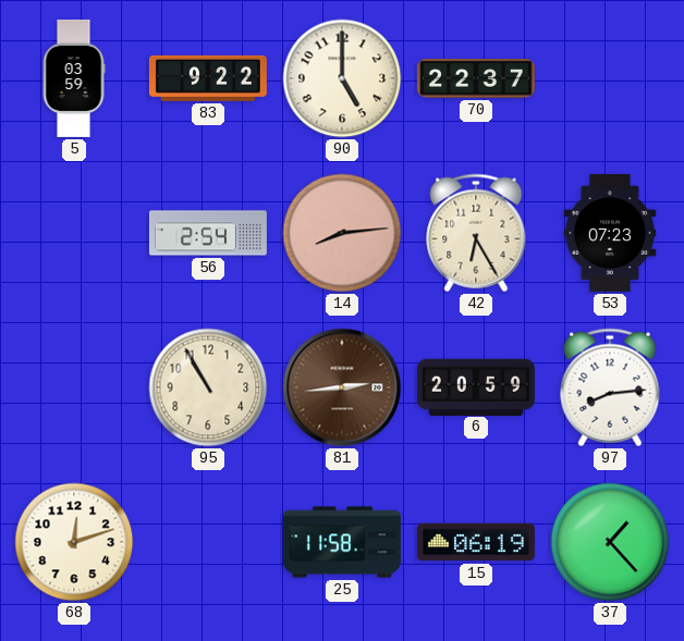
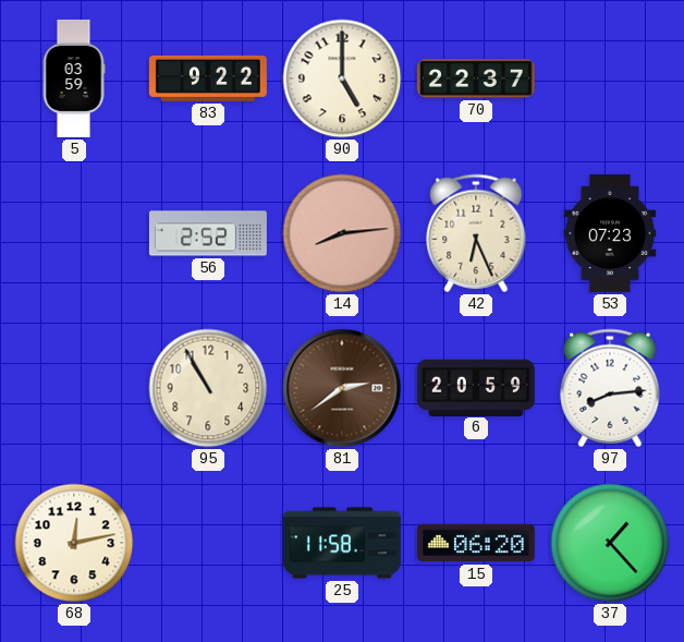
56: 2:54 -> 2:52 (208, 233)
42: 6:25 -> 6:26 (476, 233)
81: 2:44 -> 2:39 (342, 388)
68: 12:12 -> 12:13 (74, 543)
15: 06:19 -> 06:20 (476, 543)
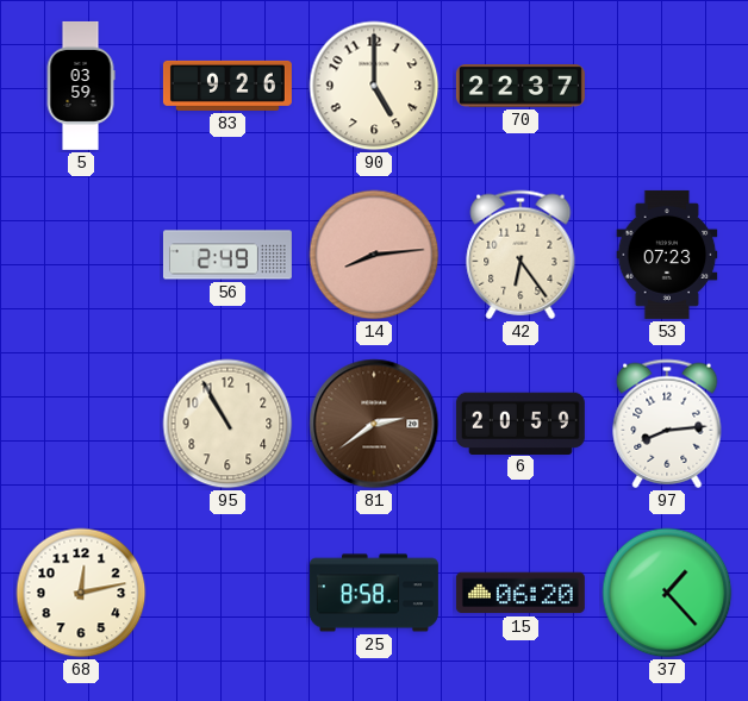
83: 9:22 -> 9:26 (227, 86)
56: 2:52 -> 2:49 (227, 255)
42: 6:26 -> 6:24 (521, 255)
25: 11:58 -> 8:58 (374, 593)
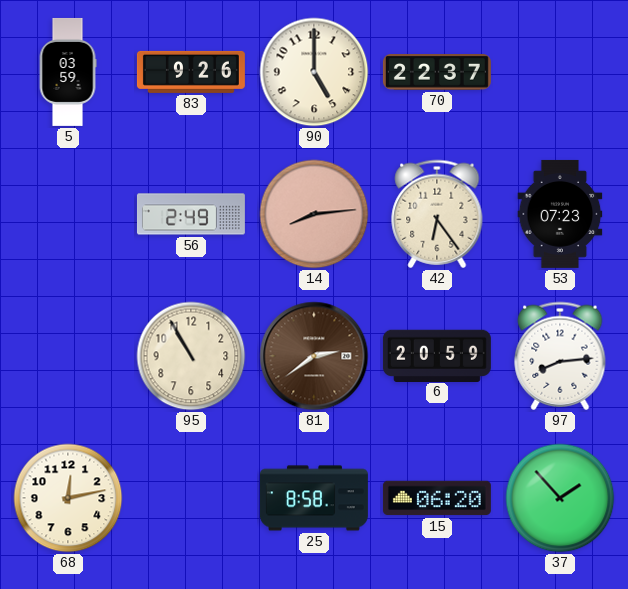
37: 1:23 -> 1:53 (560, 498)
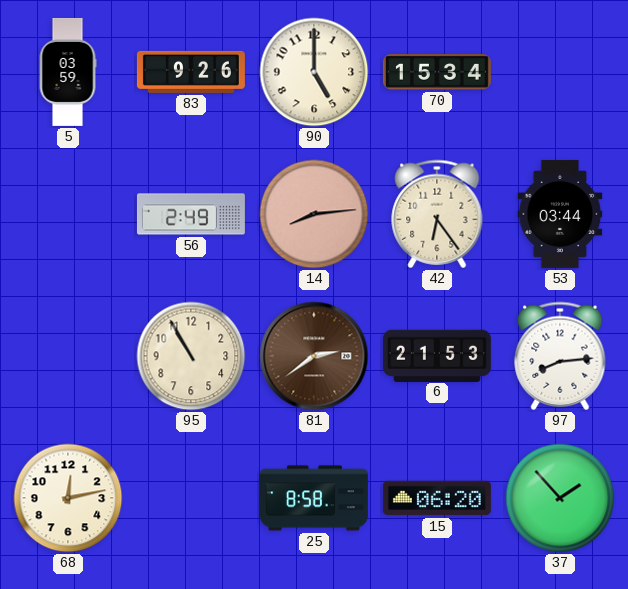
70: 22:37 -> 15:34 (437, 72)
53: 07:23 -> 03:44 (560, 214)
6: 20:59 -> 21:53 (437, 355)
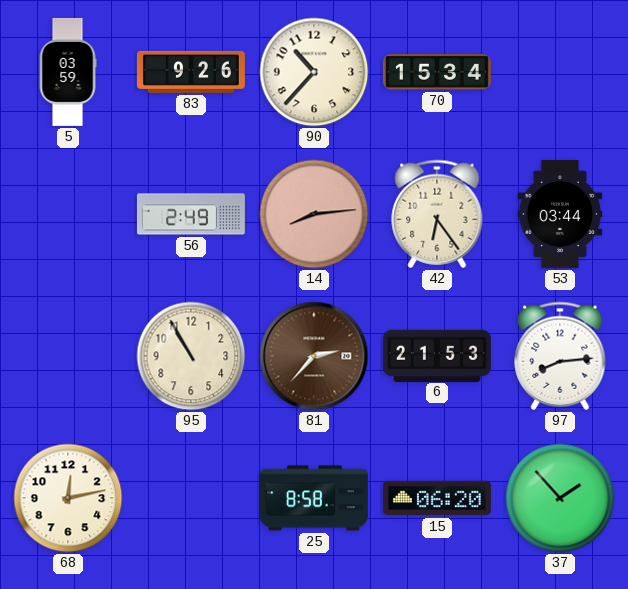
90: 5:00 -> 10:37 (314, 72)
81: 2:39 -> 2:37 (314, 356)
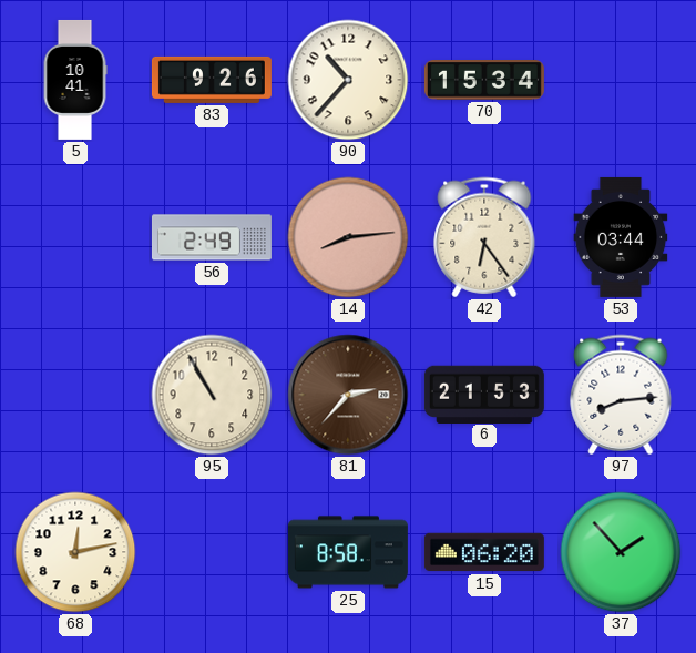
5: 03:59 -> 10:41 (75, 80)
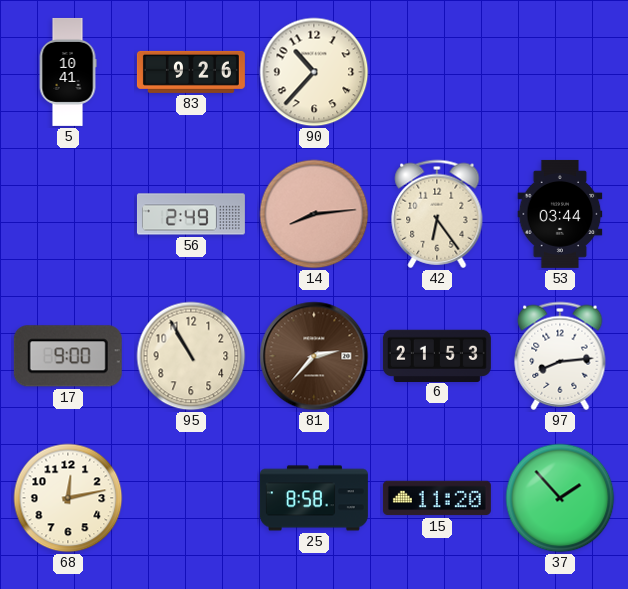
70: 15:34 -> none (484, 80)
17: none -> 9:00 (68, 356)
15: 06:20 -> 11:20 (437, 498)
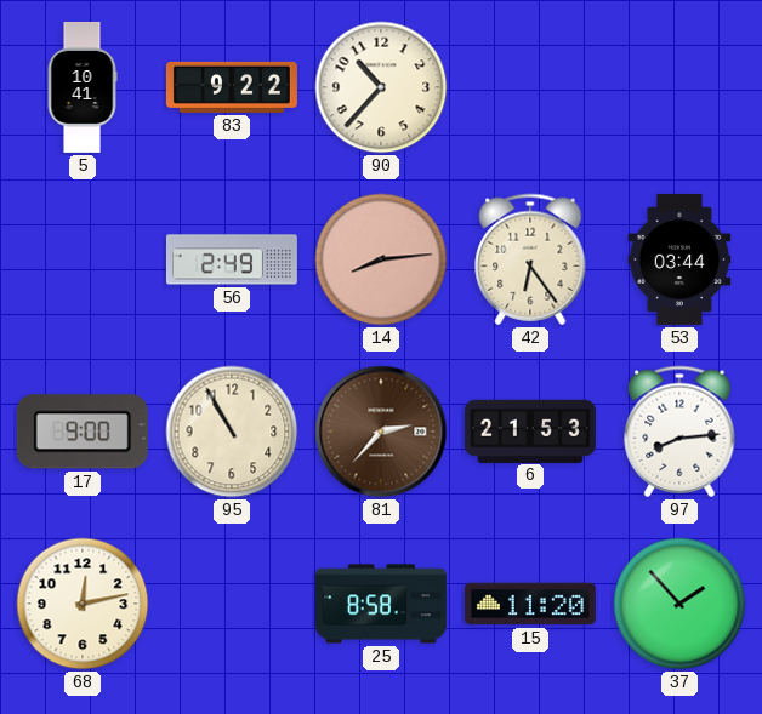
83: 9:26 -> 9:22 (232, 87)
